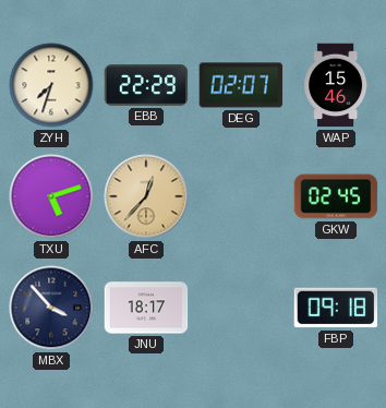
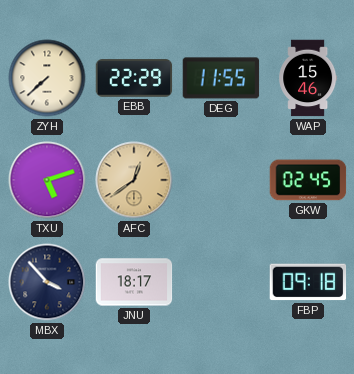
ZYH: 7:33 -> 7:38 (47, 78)
DEG: 02:07 -> 11:55 (221, 78)
AFC: 12:37 -> 12:39 (134, 180)
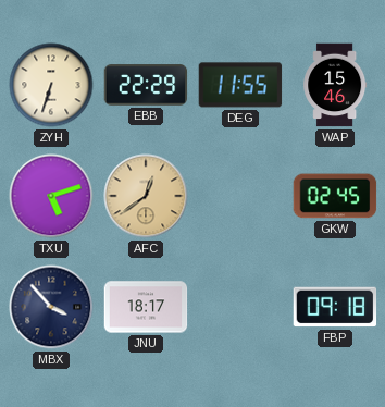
ZYH: 7:38 -> 6:33 (51, 85)
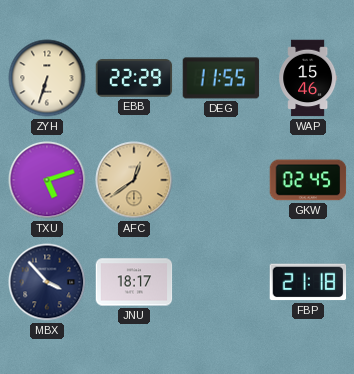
FBP: 09:18 -> 21:18 (308, 282)
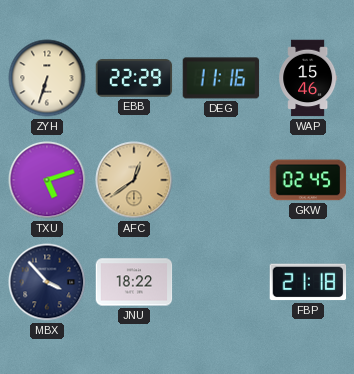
DEG: 11:55 -> 11:16 (221, 78)
JNU: 18:17 -> 18:22 (134, 282)
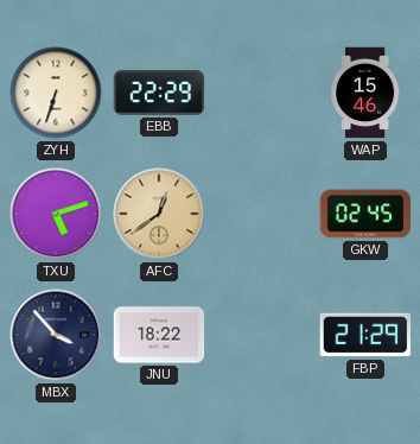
DEG: 11:16 -> none (221, 78)
FBP: 21:18 -> 21:29 (365, 335)
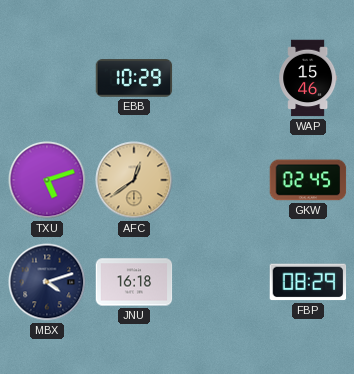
ZYH: 6:33 -> none (56, 93)
EBB: 22:29 -> 10:29 (134, 78)
MBX: 3:53 -> 4:12 (47, 282)
JNU: 18:22 -> 16:18 (134, 282)
FBP: 21:29 -> 08:29 (308, 282)
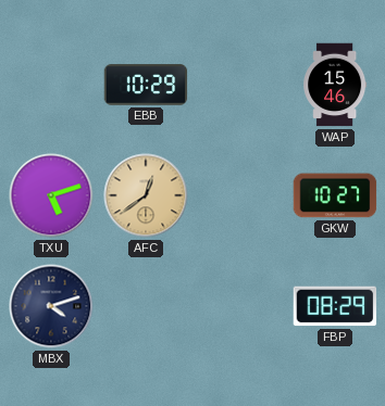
GKW: 02:45 -> 10:27 (335, 195)
JNU: 16:18 -> none (134, 282)
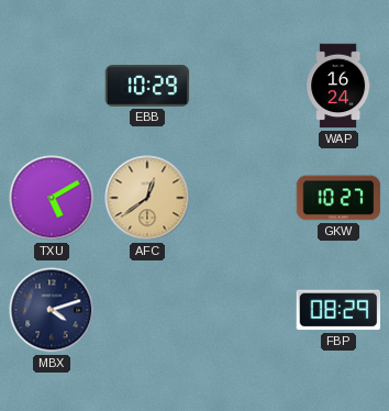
WAP: 15:46 -> 16:24 (338, 86)
TXU: 5:12 -> 5:10 (52, 198)
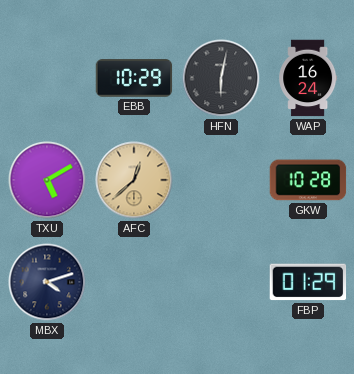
HFN: none -> 6:02 (221, 78)
AFC: 12:39 -> 12:38 (134, 180)
GKW: 10:27 -> 10:28 (308, 180)
FBP: 08:29 -> 01:29 (308, 282)
